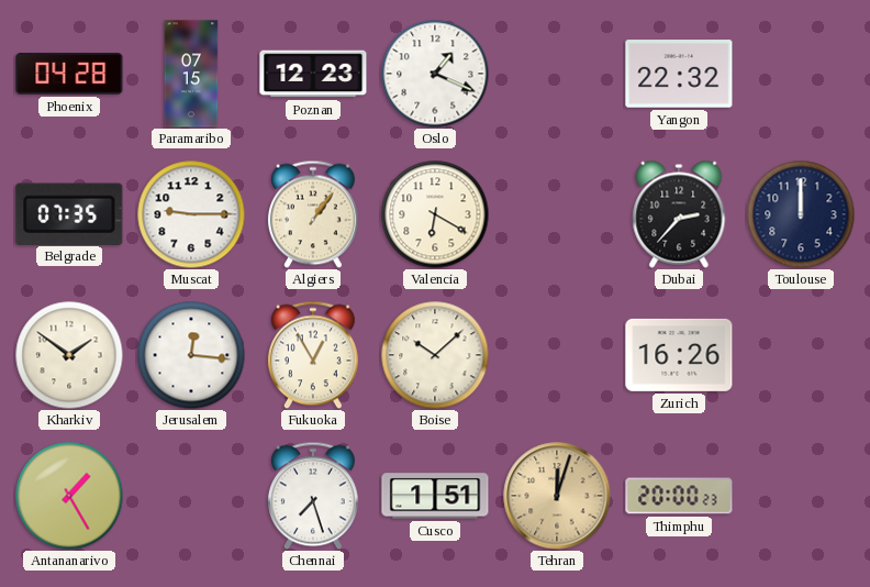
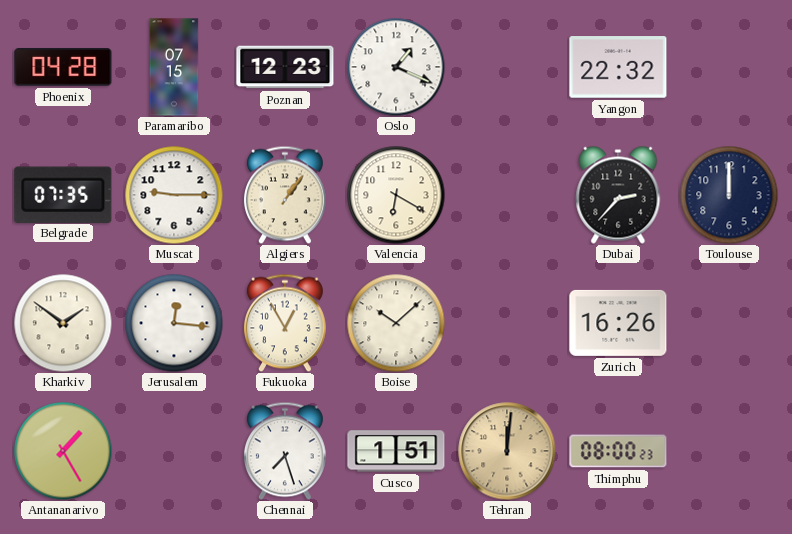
Tehran: 12:03 -> 12:01 (507, 451)
Thimphu: 20:00 -> 08:00 (618, 451)
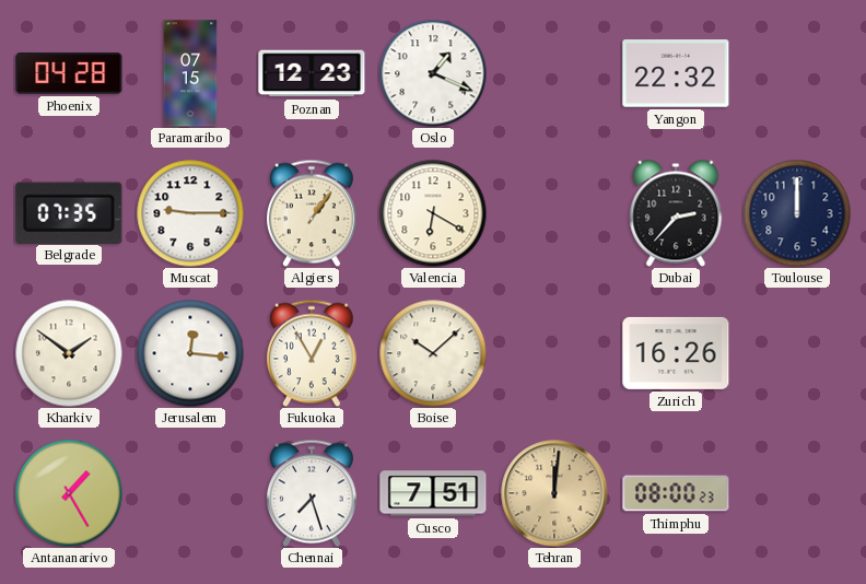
Cusco: 1:51 -> 7:51 (433, 493)
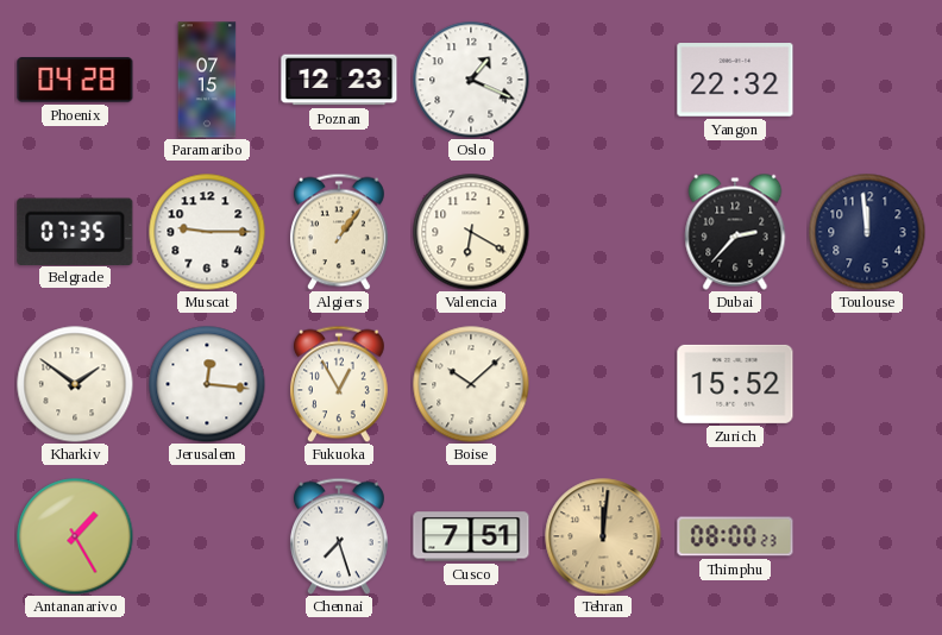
Toulouse: 12:00 -> 11:59 (867, 232)
Zurich: 16:26 -> 15:52 (735, 384)
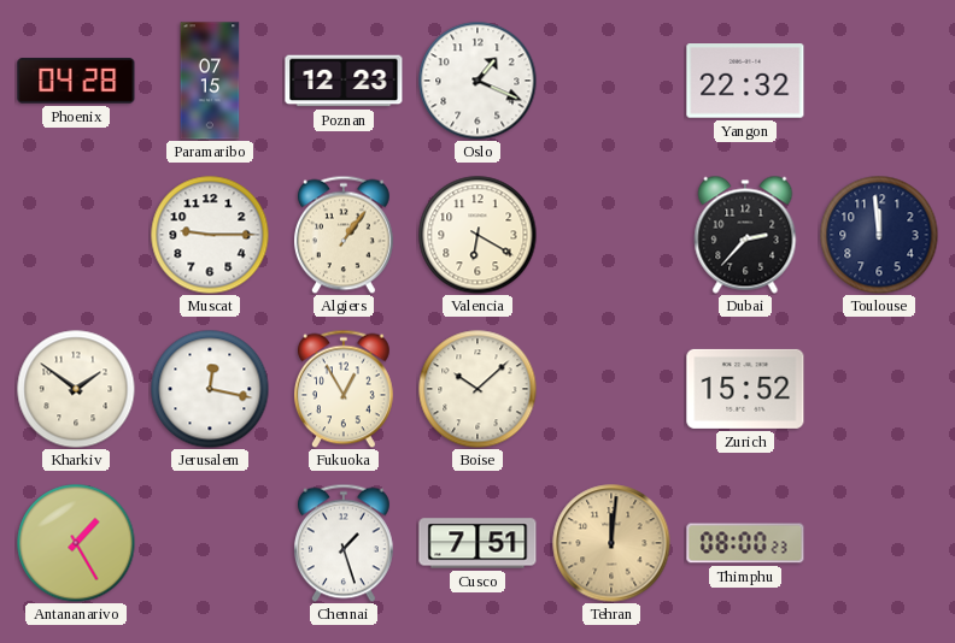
Belgrade: 07:35 -> none (75, 231)
Jerusalem: 12:16 -> 12:17 (210, 389)
Chennai: 7:27 -> 1:27 (344, 543)
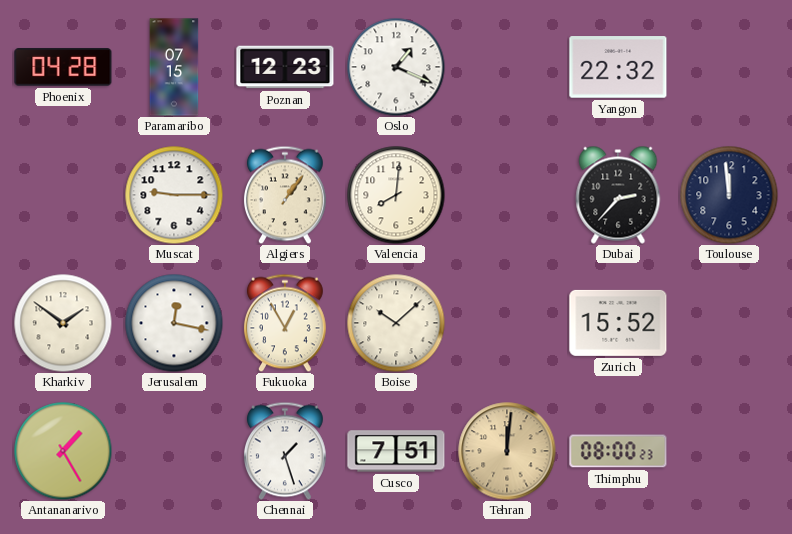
Valencia: 6:20 -> 8:01 (396, 195)
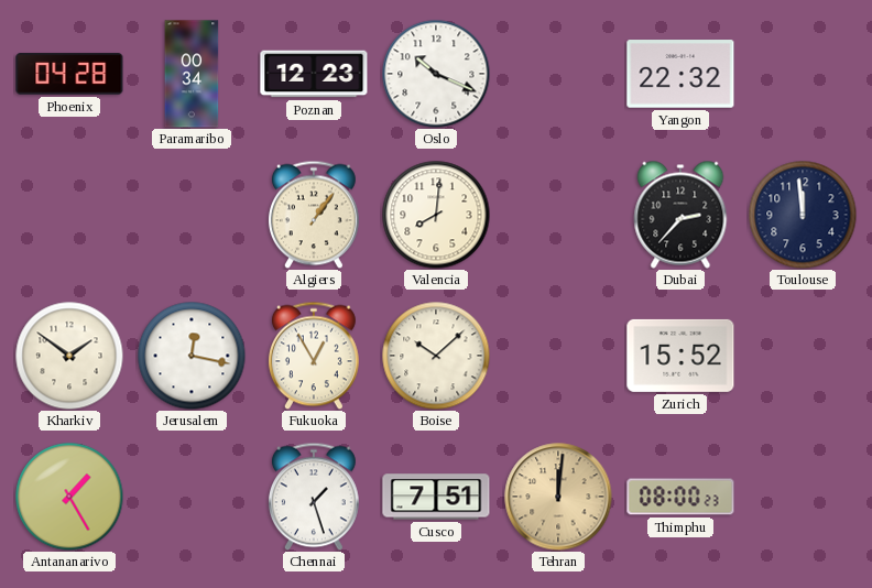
Paramaribo: 07:15 -> 00:34 (192, 74)
Oslo: 1:19 -> 10:19 (436, 74)
Muscat: 9:15 -> none (174, 195)
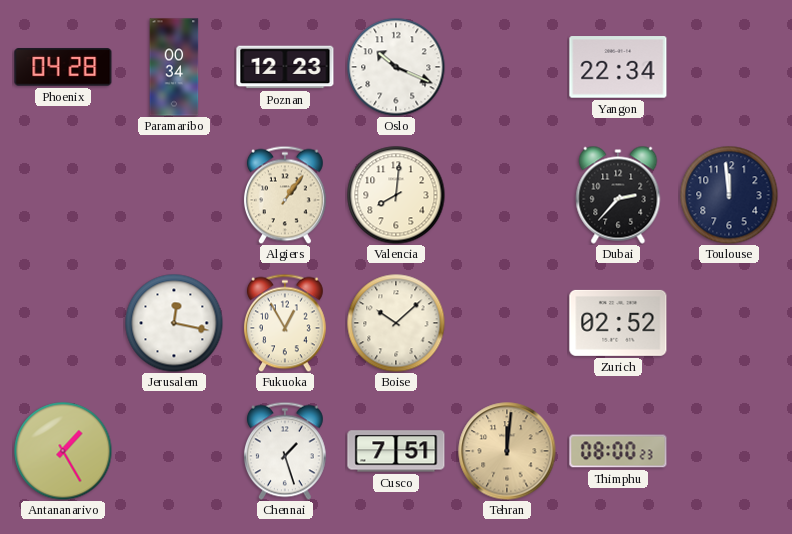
Yangon: 22:32 -> 22:34 (618, 67)
Kharkiv: 1:51 -> none (69, 356)
Zurich: 15:52 -> 02:52 (618, 323)
